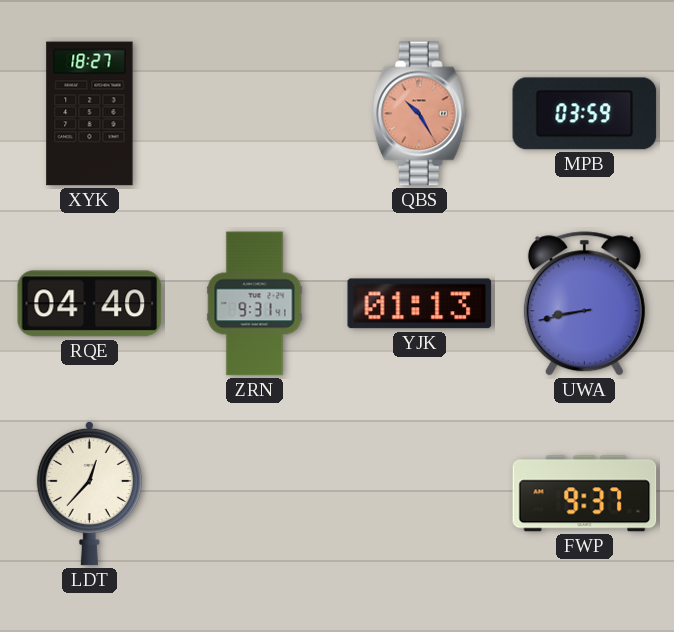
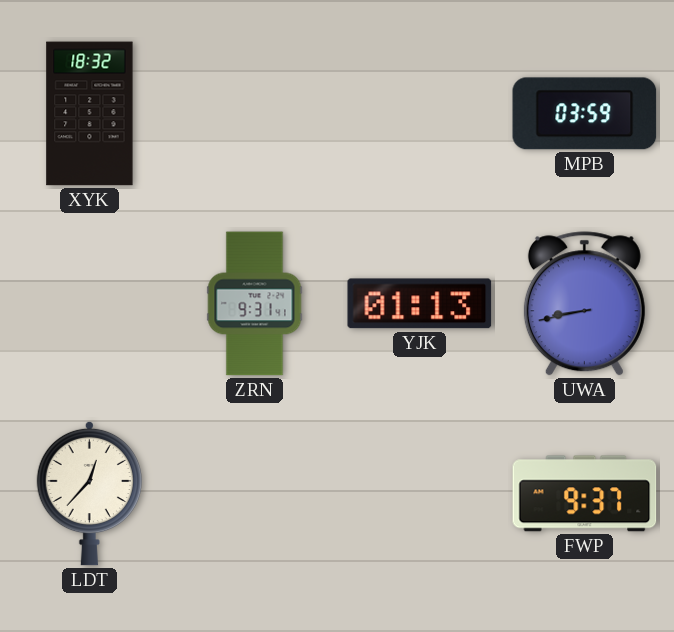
XYK: 18:27 -> 18:32 (90, 114)
QBS: 10:25 -> none (419, 114)
RQE: 04:40 -> none (90, 304)
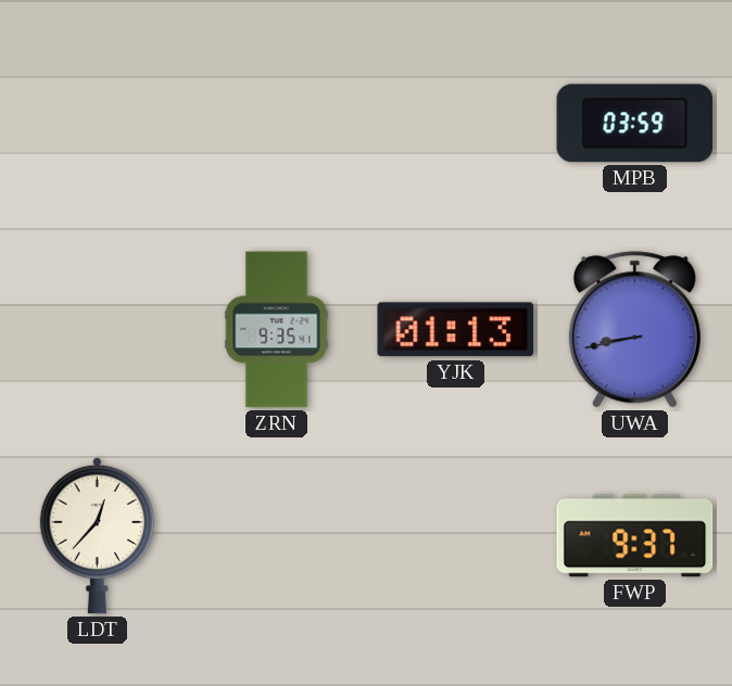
XYK: 18:32 -> none (90, 114)
ZRN: 9:31 -> 9:35 (277, 330)
